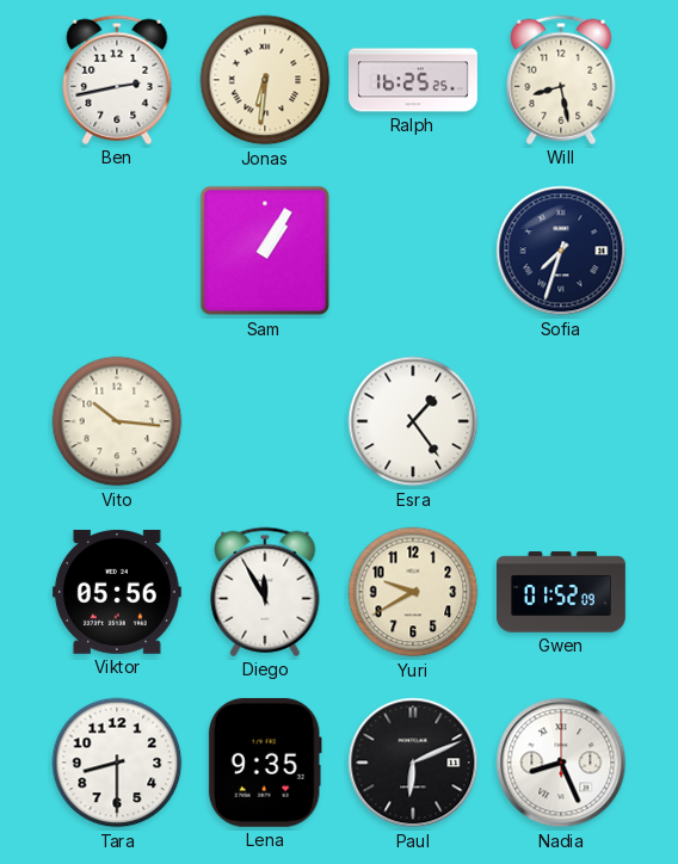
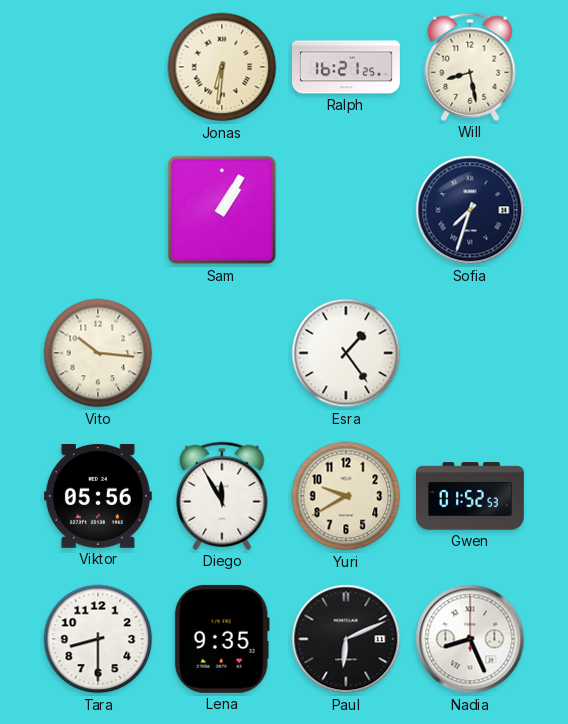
Ben: 2:43 -> none (117, 80)
Ralph: 16:25 -> 16:21 (347, 67)
Gwen: 01:52:09 -> 01:52:53 (470, 496)
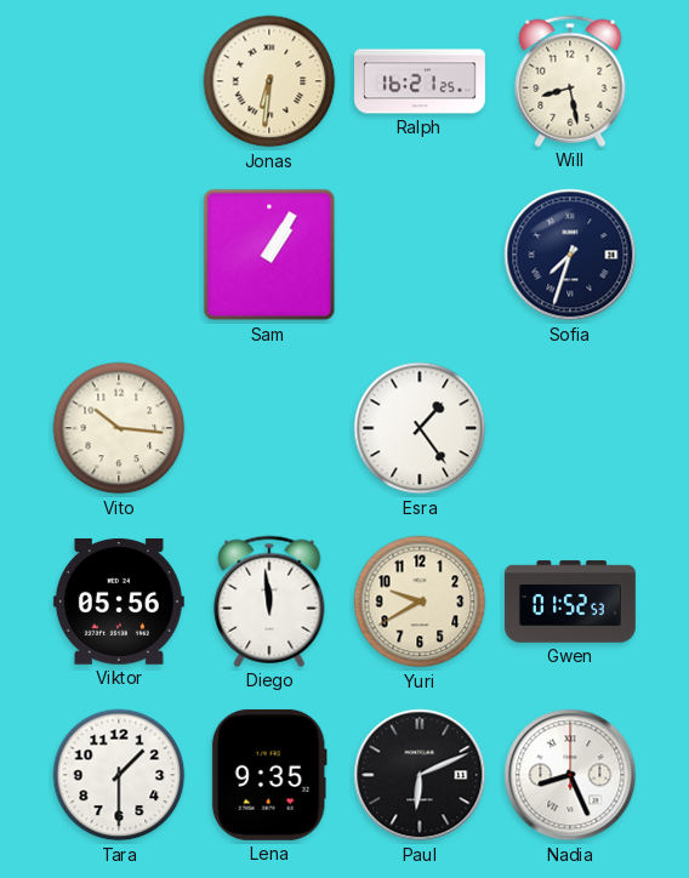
Diego: 11:55 -> 11:59 (269, 602)
Tara: 8:30 -> 1:30 (119, 775)
